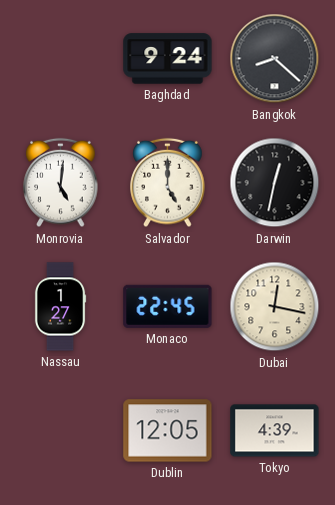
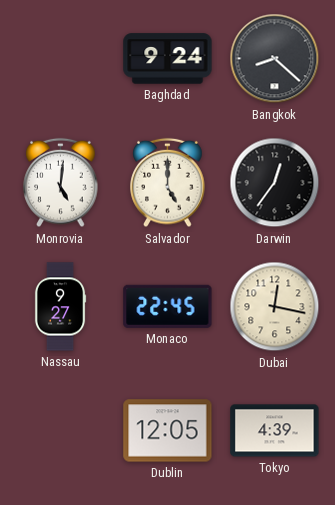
Darwin: 12:32 -> 12:36 (275, 183)
Nassau: 1:27 -> 9:27 (60, 307)
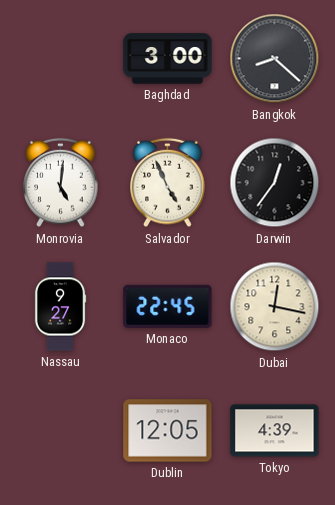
Baghdad: 9:24 -> 3:00 (168, 59)
Salvador: 5:00 -> 4:56 (168, 183)
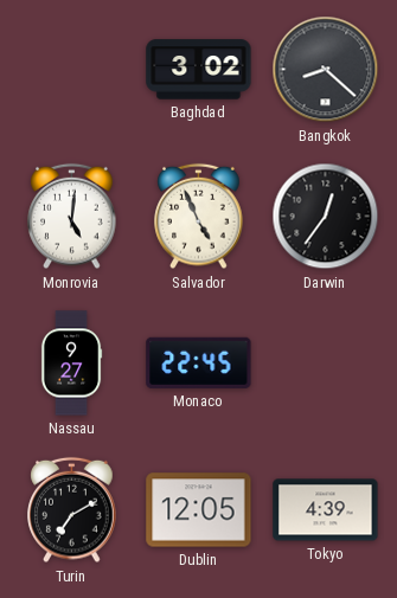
Baghdad: 3:00 -> 3:02 (199, 70)
Dubai: 12:17 -> none (275, 307)
Turin: none -> 7:10 (72, 510)
